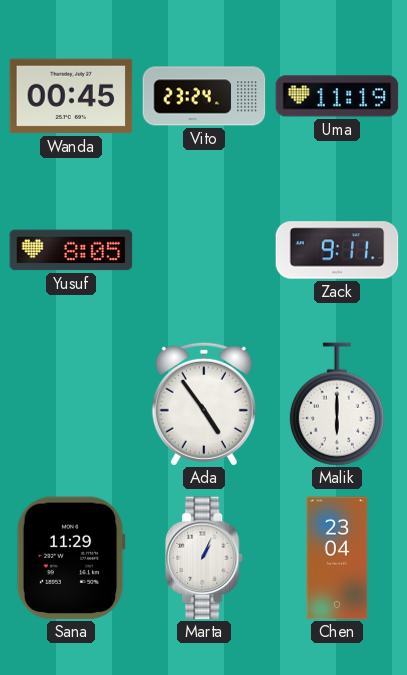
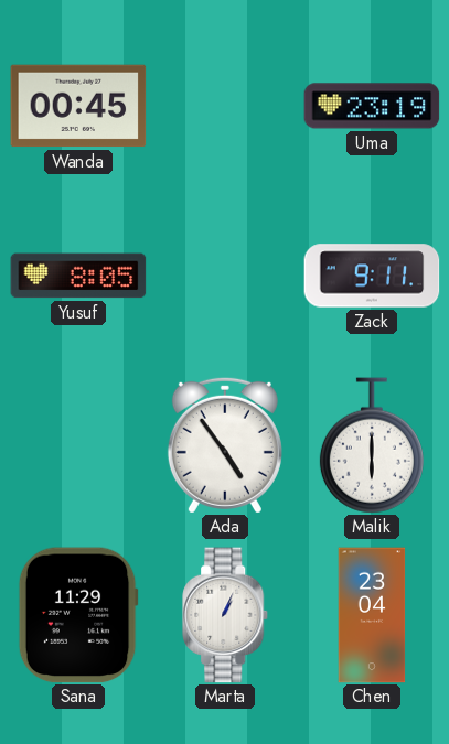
Vito: 23:24 -> none (204, 96)
Uma: 11:19 -> 23:19 (372, 106)
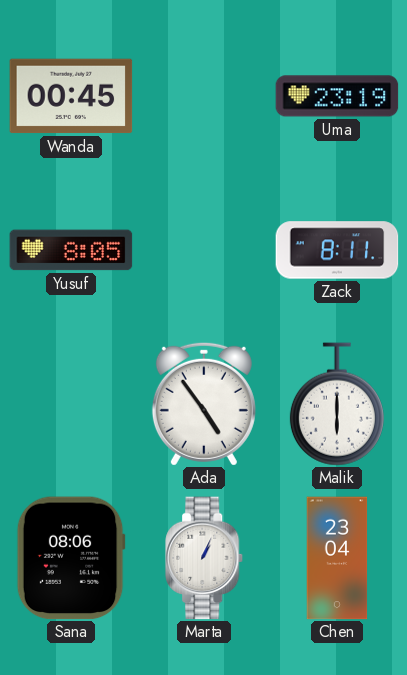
Zack: 9:11 -> 8:11 (337, 250)
Sana: 11:29 -> 08:06 (71, 558)
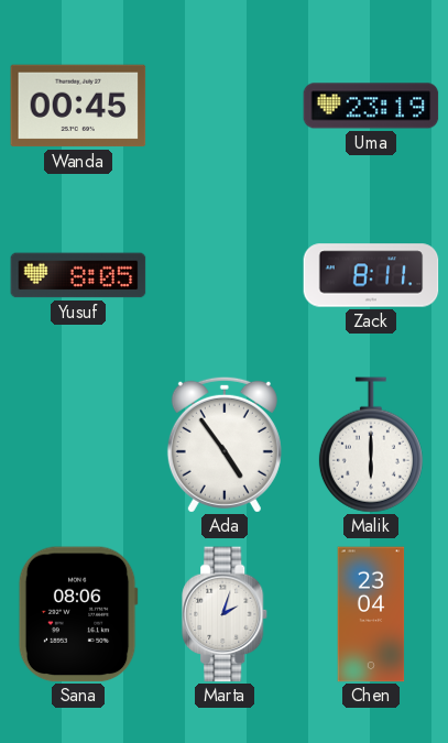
Marta: 1:04 -> 2:03 (226, 614)
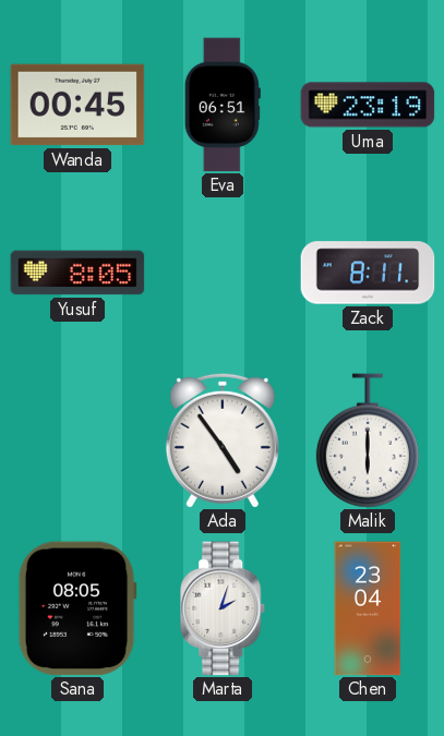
Eva: none -> 06:51 (223, 105)
Sana: 08:06 -> 08:05 (77, 608)
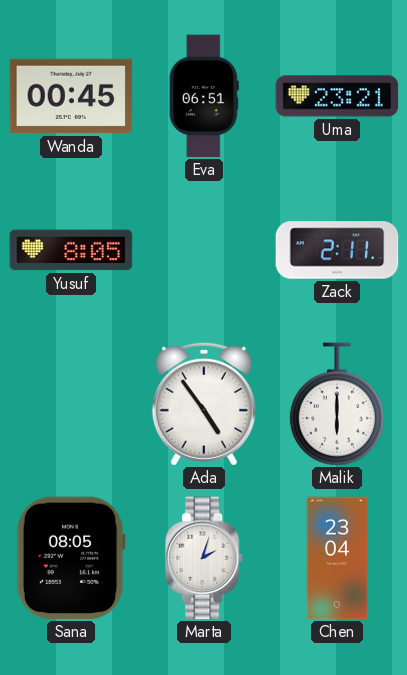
Uma: 23:19 -> 23:21 (337, 96)
Zack: 8:11 -> 2:11 (337, 250)
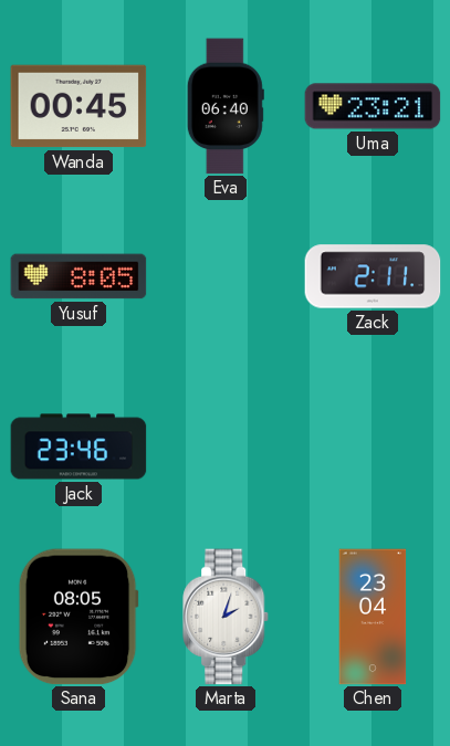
Eva: 06:51 -> 06:40 (226, 106)
Jack: none -> 23:46 (79, 446)
Ada: 4:54 -> none (204, 404)
Malik: 6:00 -> none (337, 404)
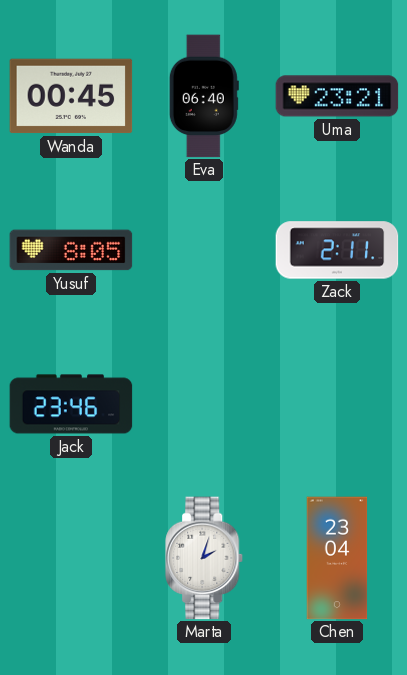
Sana: 08:05 -> none (79, 617)
